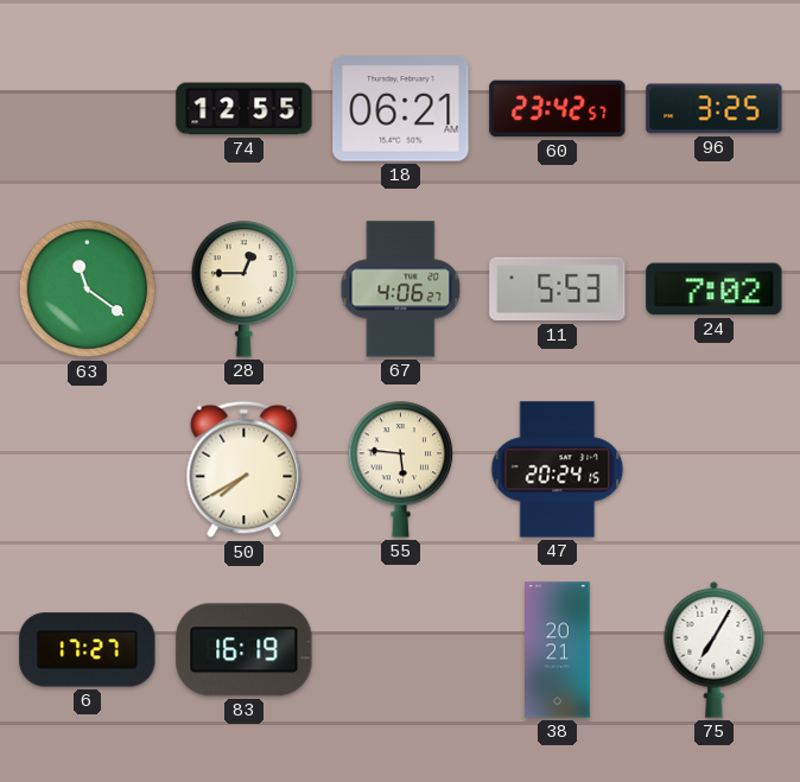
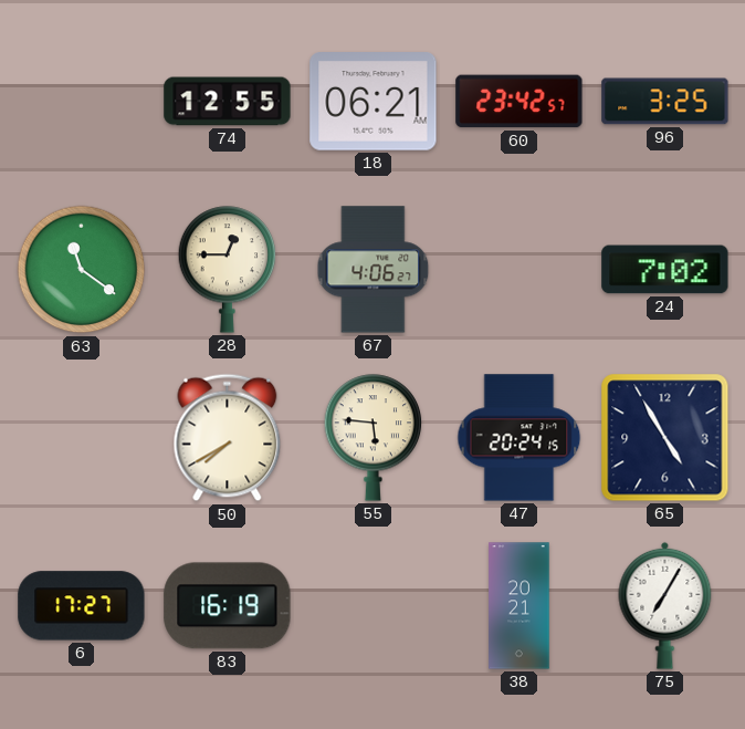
11: 5:53 -> none (558, 290)
65: none -> 4:55 (665, 438)
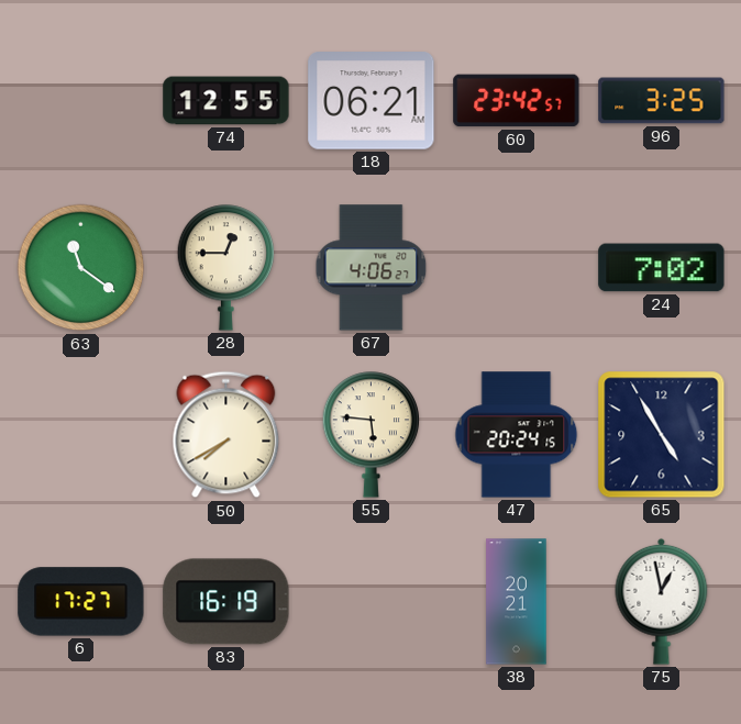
75: 7:05 -> 12:58 (662, 601)
